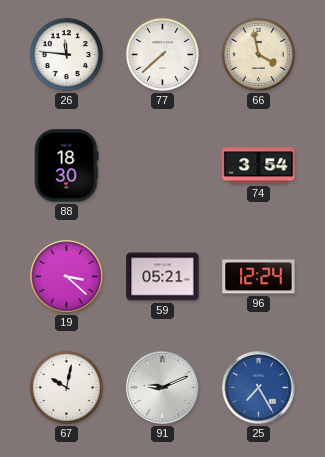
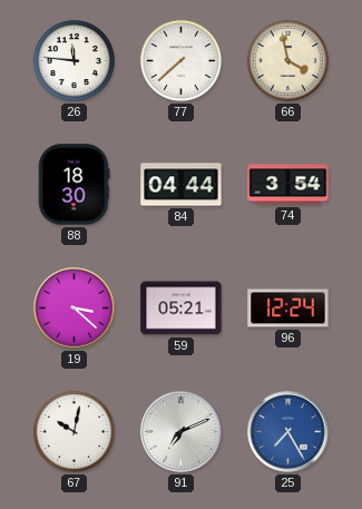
84: none -> 04:44 (182, 185)
91: 9:11 -> 7:11 (182, 432)
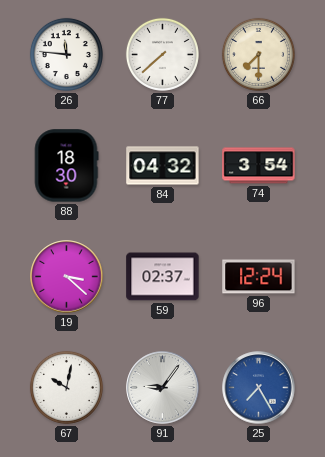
66: 3:58 -> 7:30 (258, 54)
84: 04:44 -> 04:32 (163, 166)
59: 05:21 -> 02:37 (163, 277)
91: 7:11 -> 9:06 (163, 388)
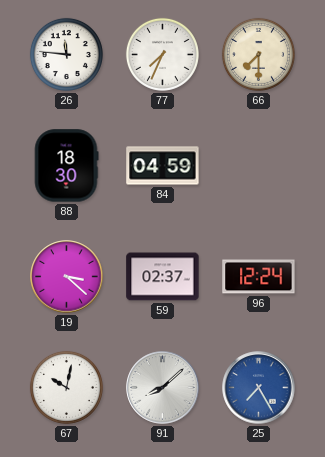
77: 7:38 -> 7:34 (162, 54)
84: 04:32 -> 04:59 (163, 166)
74: 3:54 -> none (259, 166)
91: 9:06 -> 8:08 (163, 388)
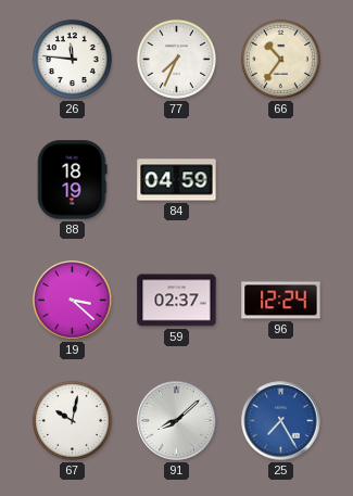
66: 7:30 -> 10:36 (280, 59)
88: 18:30 -> 18:19 (72, 180)
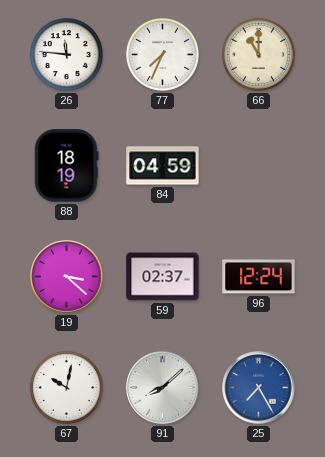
66: 10:36 -> 11:00 (258, 54)
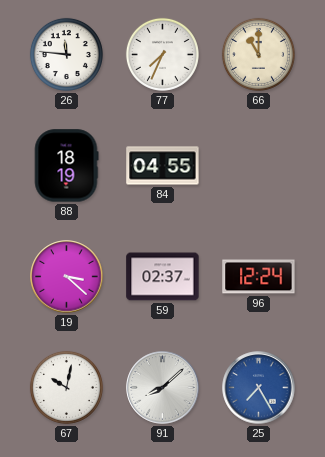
84: 04:59 -> 04:55 (163, 166)
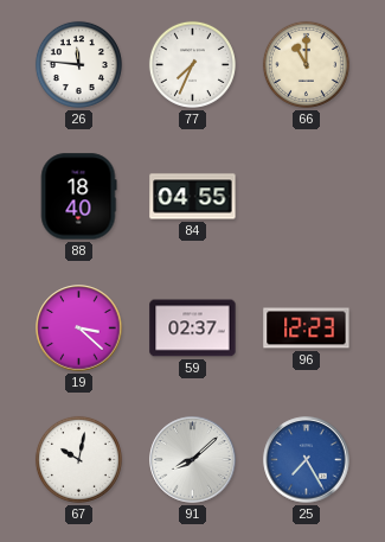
88: 18:19 -> 18:40 (78, 197)
96: 12:24 -> 12:23 (307, 329)
